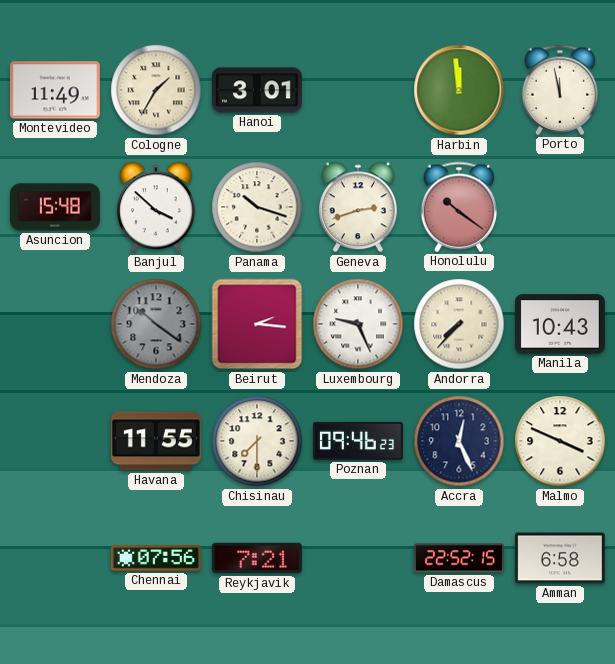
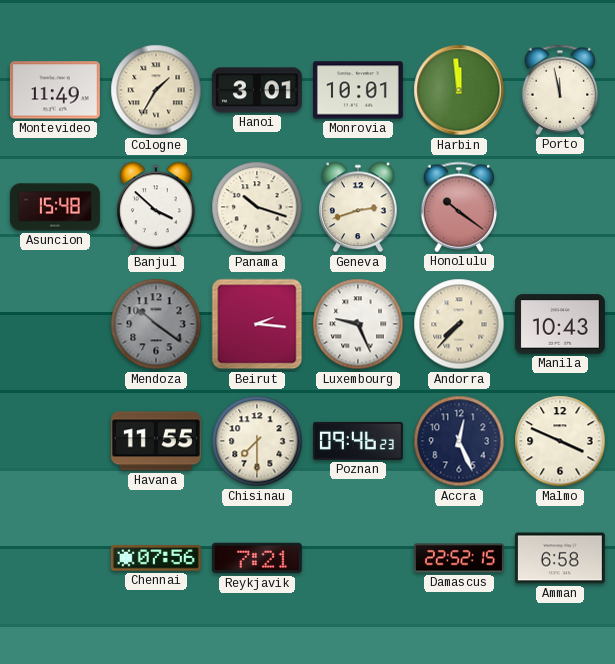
Monrovia: none -> 10:01 (358, 90)
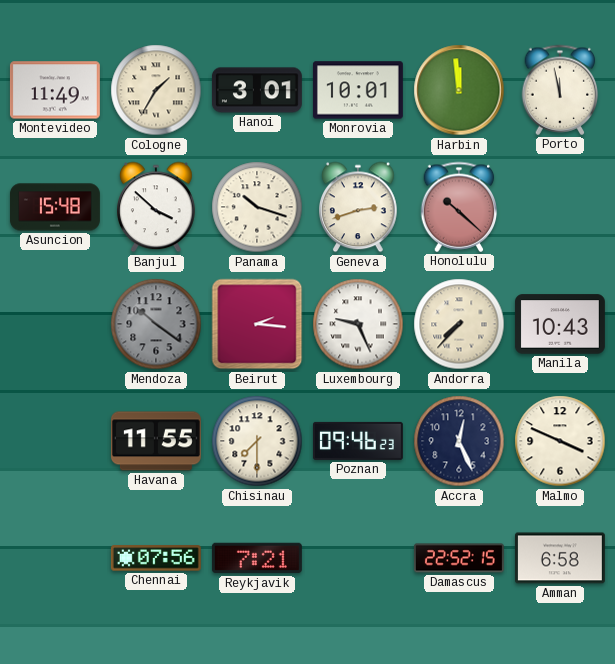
Honolulu: 10:21 -> 10:22 (459, 207)
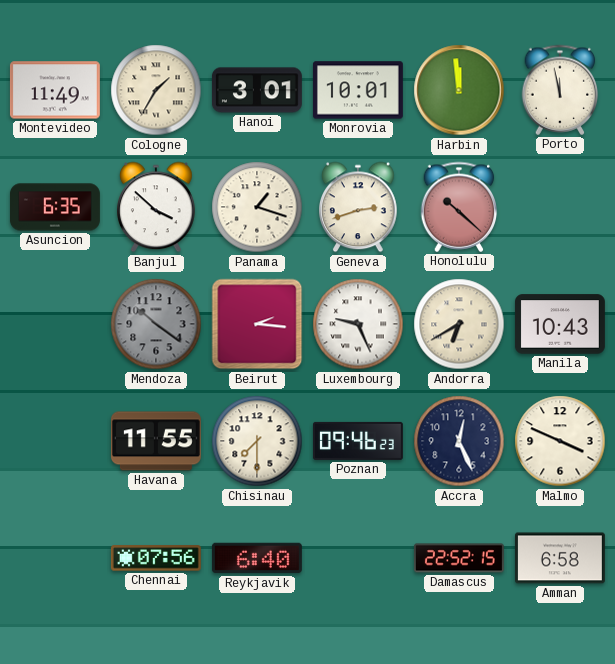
Asuncion: 15:48 -> 6:35 (55, 207)
Panama: 10:18 -> 1:18 (257, 207)
Andorra: 7:37 -> 6:40 (459, 324)
Reykjavik: 7:21 -> 6:40 (257, 558)
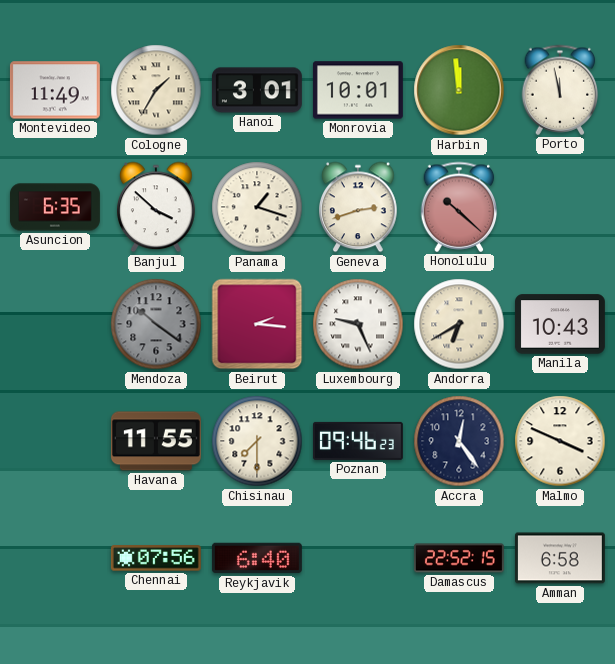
Accra: 12:26 -> 12:24 (459, 441)
